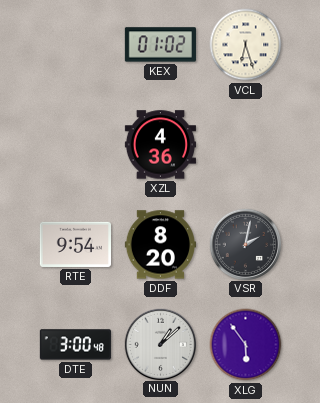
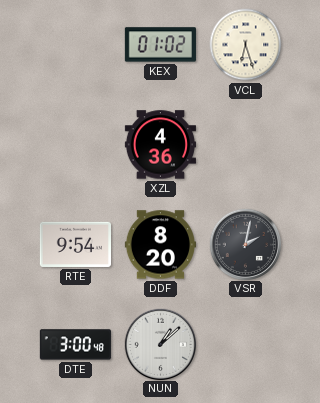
XLG: 5:54 -> none (246, 345)
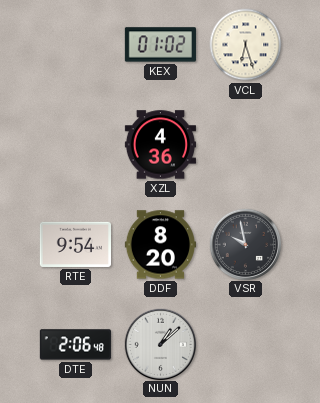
VSR: 2:02 -> 9:58 (245, 244)
DTE: 3:00 -> 2:06 (75, 345)
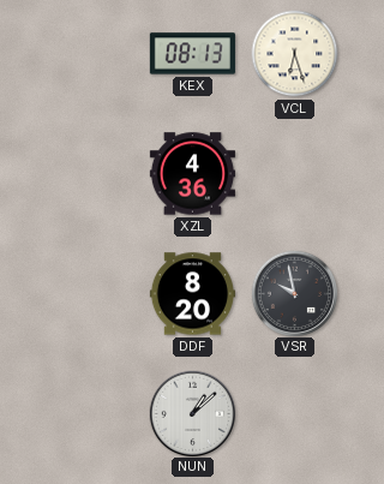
KEX: 01:02 -> 08:13 (192, 54)
RTE: 9:54 -> none (75, 244)
DTE: 2:06 -> none (75, 345)
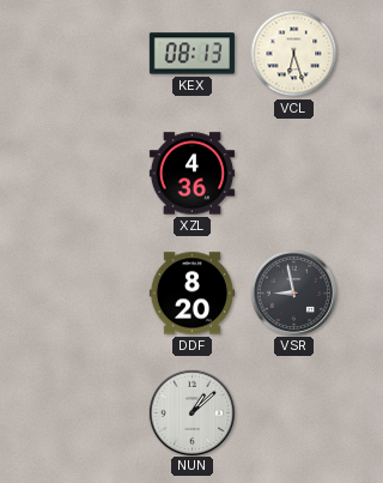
VSR: 9:58 -> 8:58 (293, 292)
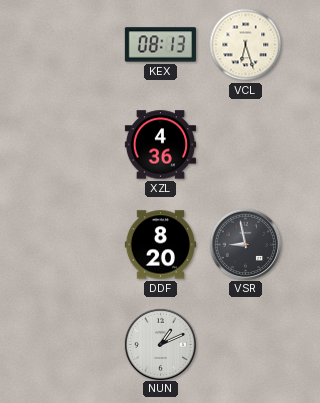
NUN: 1:08 -> 1:11 (160, 344)
